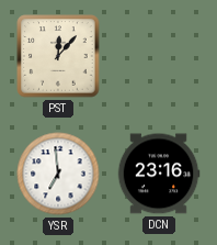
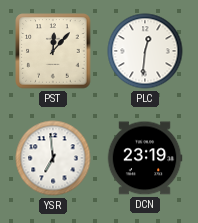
PLC: none -> 12:31 (145, 51)
DCN: 23:16 -> 23:19 (145, 158)
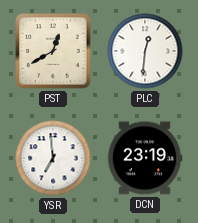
PST: 12:07 -> 12:40 (53, 51)
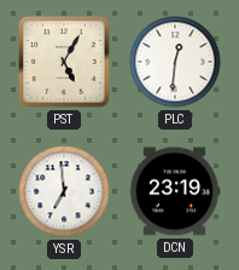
PST: 12:40 -> 5:05 (64, 62)
